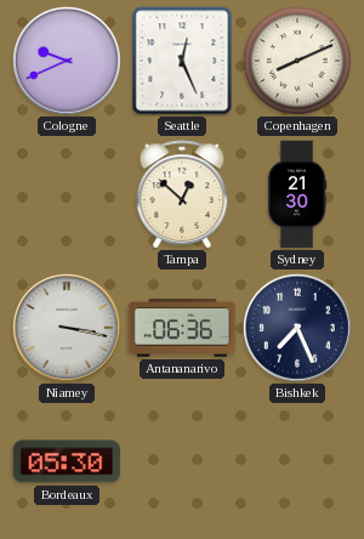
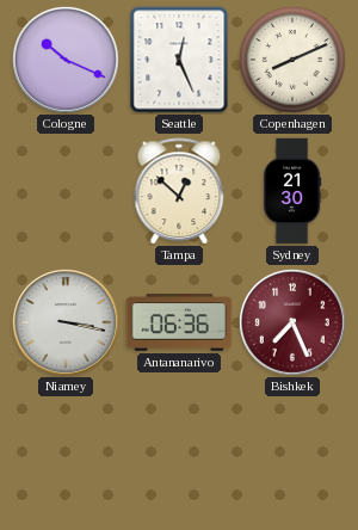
Cologne: 9:41 -> 10:19 (66, 60)
Bishkek dial: navy -> burgundy (292, 322)
Bordeaux: 05:30 -> none (67, 461)
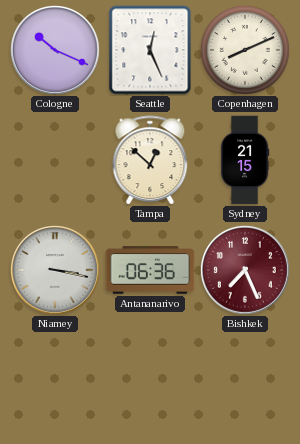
Sydney: 21:30 -> 21:15 (245, 160)
